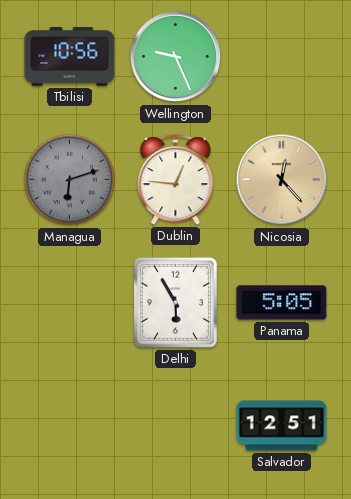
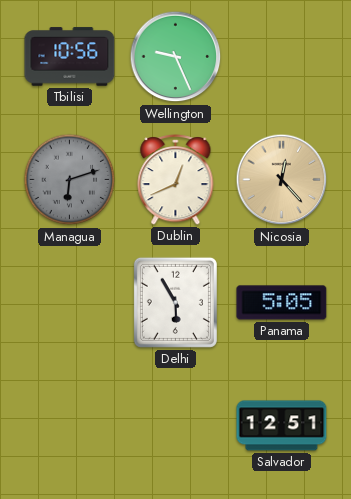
Dublin: 12:46 -> 12:41 (176, 180)
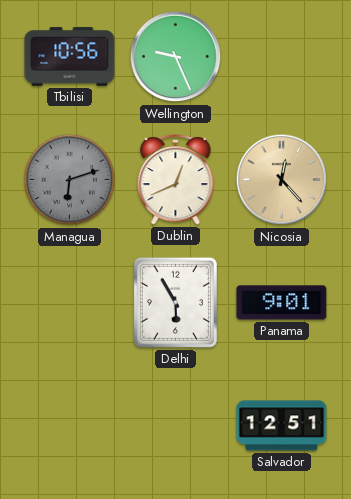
Panama: 5:05 -> 9:01 (282, 303)
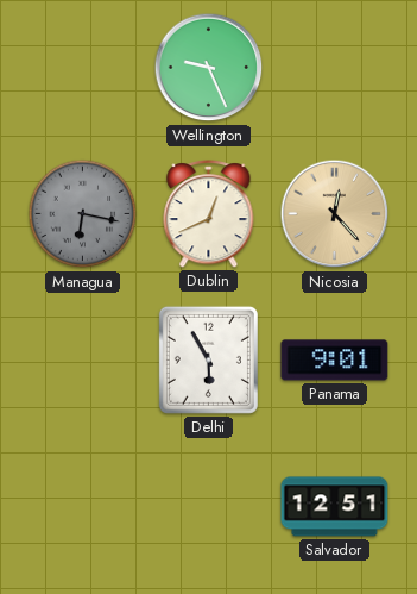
Tbilisi: 10:56 -> none (70, 57)
Managua: 6:12 -> 6:17 (83, 214)
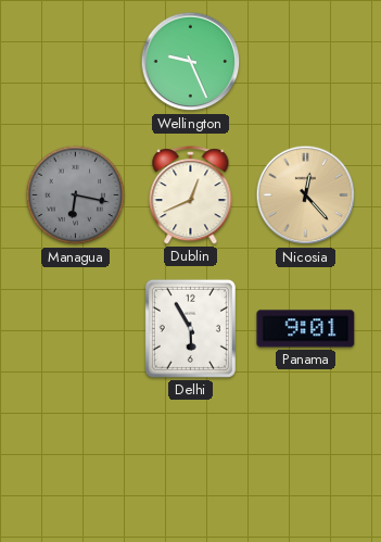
Salvador: 12:51 -> none (335, 507)
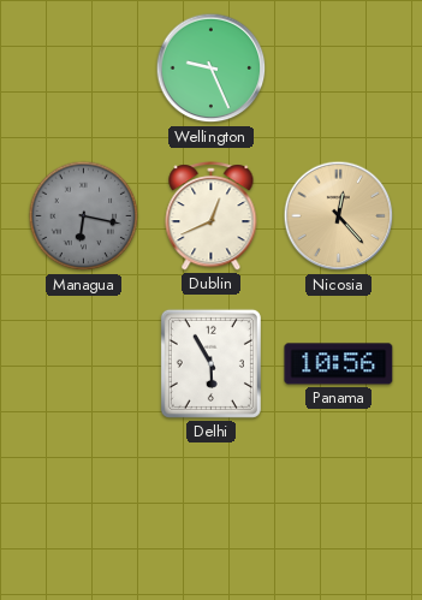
Panama: 9:01 -> 10:56 (339, 364)
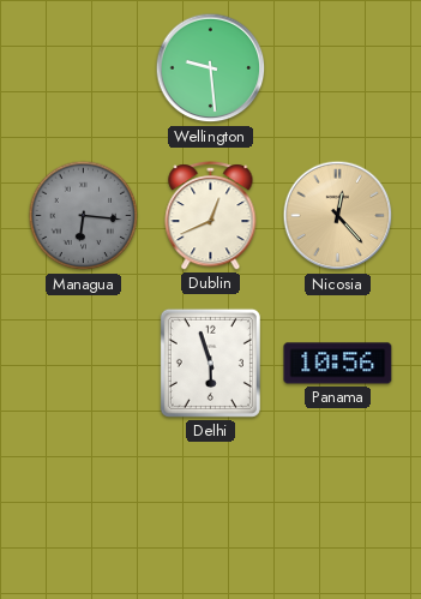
Wellington: 9:26 -> 9:29 (211, 68)
Managua: 6:17 -> 6:16 (84, 216)
Delhi: 5:55 -> 5:57 (210, 363)
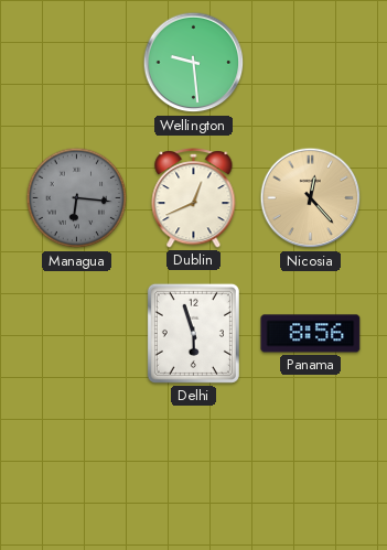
Panama: 10:56 -> 8:56 (311, 334)
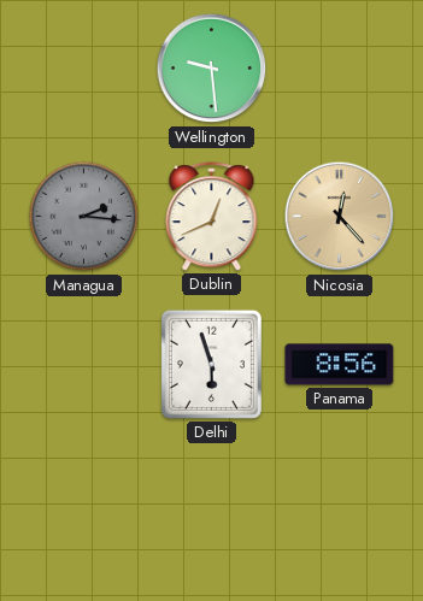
Managua: 6:16 -> 2:16 (84, 217)
